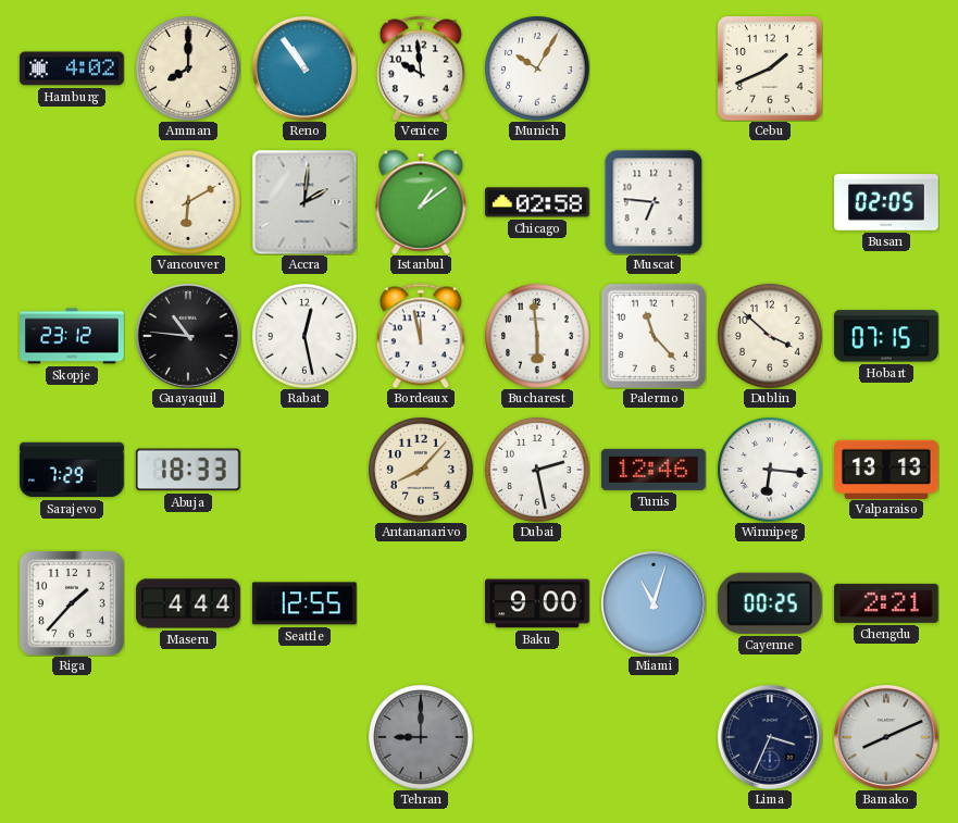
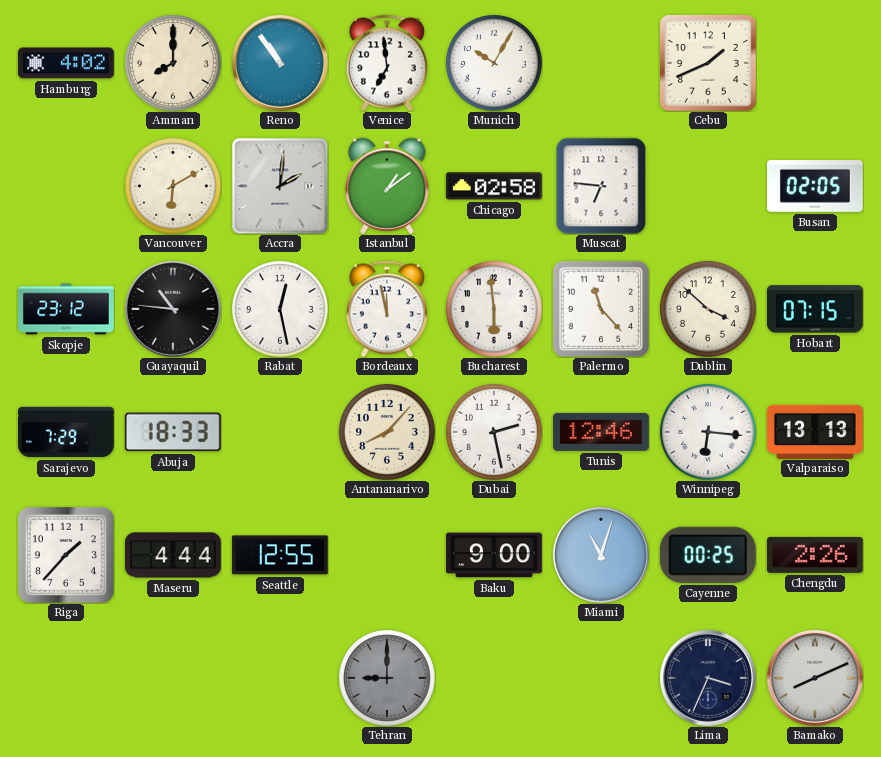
Venice: 9:59 -> 6:59 (387, 63)
Chengdu: 2:21 -> 2:26 (815, 555)
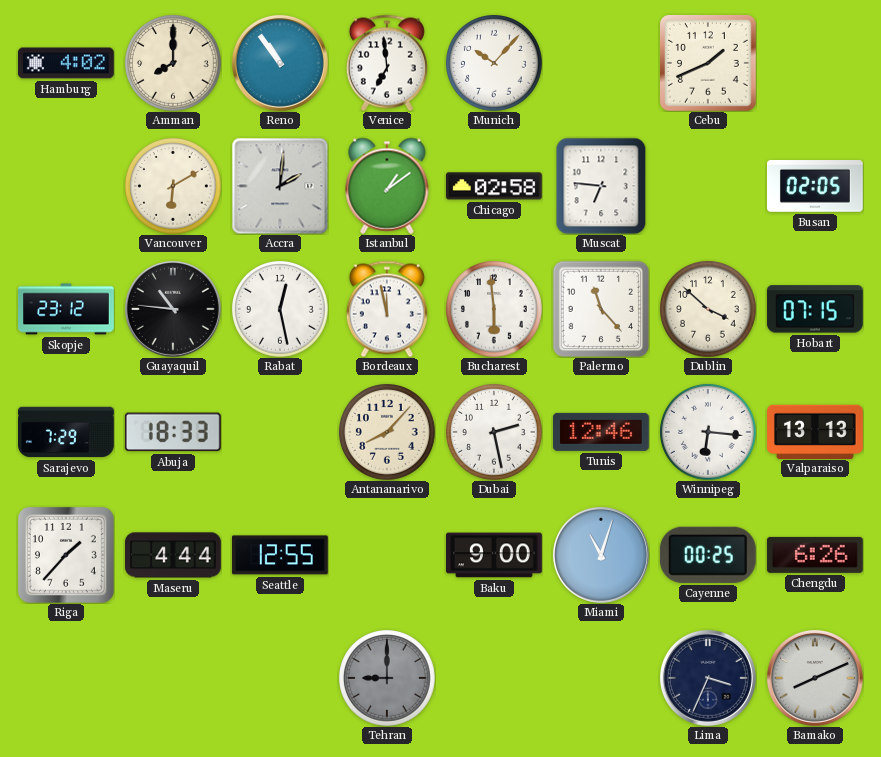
Munich: 10:05 -> 10:07 (494, 63)
Chengdu: 2:26 -> 6:26 (815, 555)
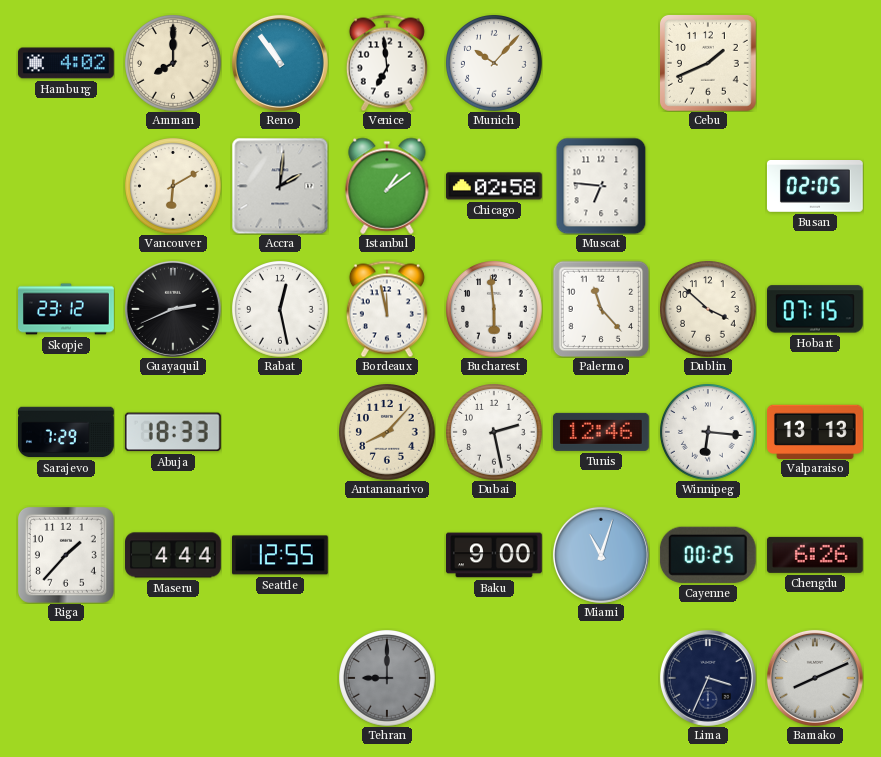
Guayaquil: 10:46 -> 2:41 (173, 309)
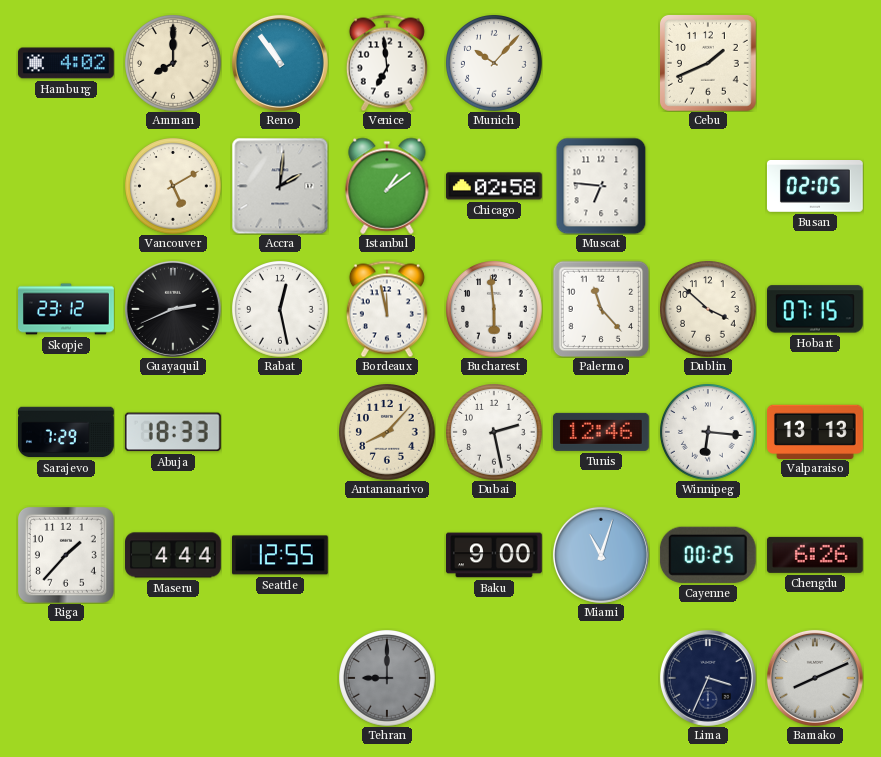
Vancouver: 6:10 -> 5:10 (173, 186)
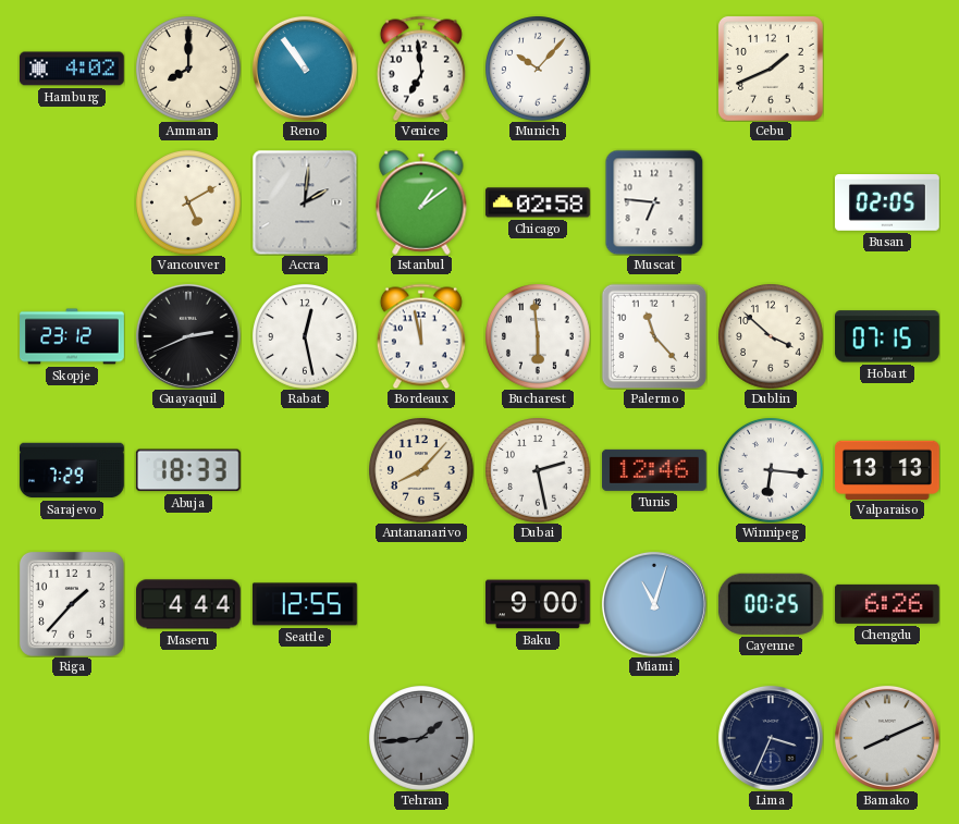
Tehran: 9:00 -> 1:44 (421, 738)
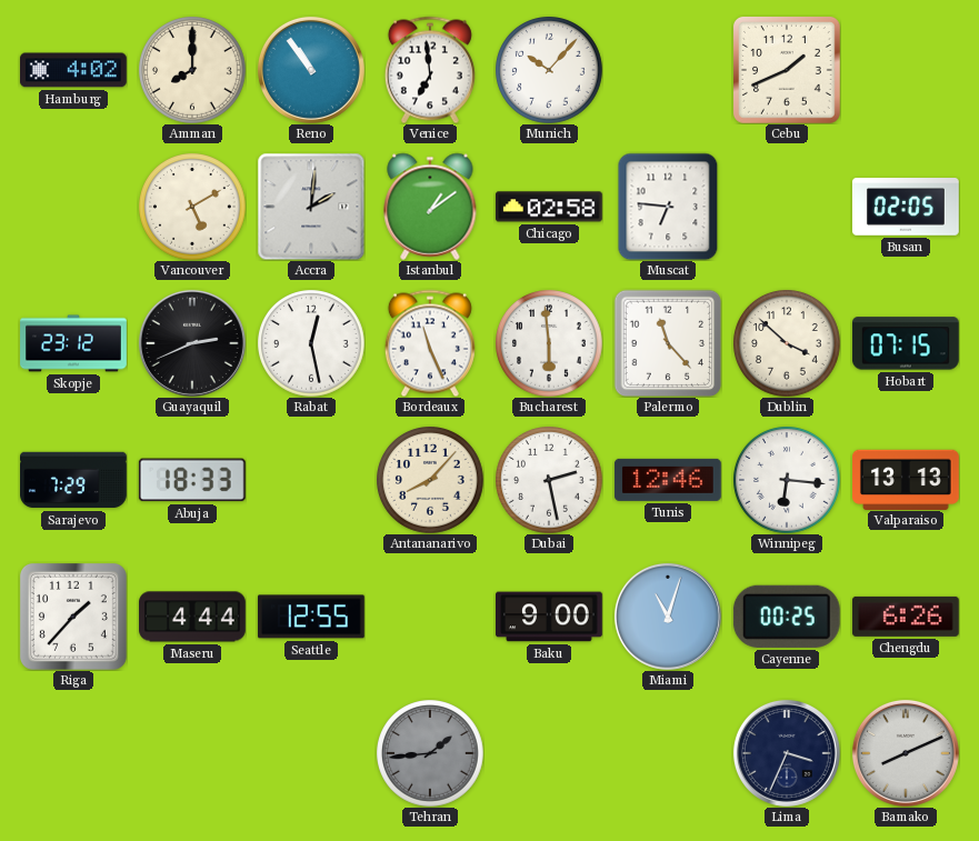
Bordeaux: 11:58 -> 11:26 (430, 343)
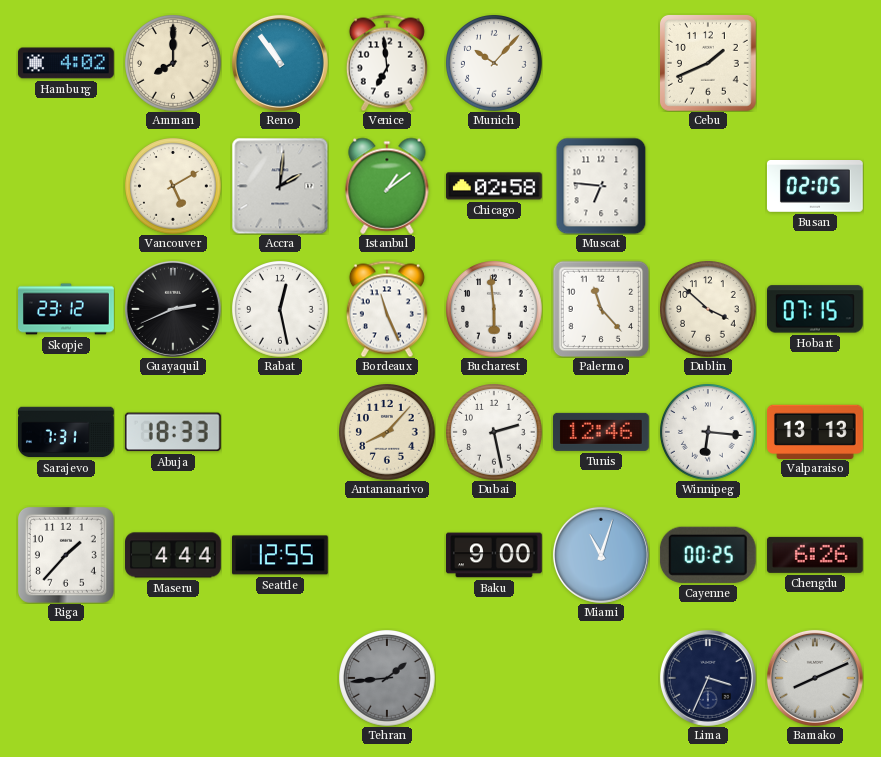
Sarajevo: 7:29 -> 7:31 (67, 432)
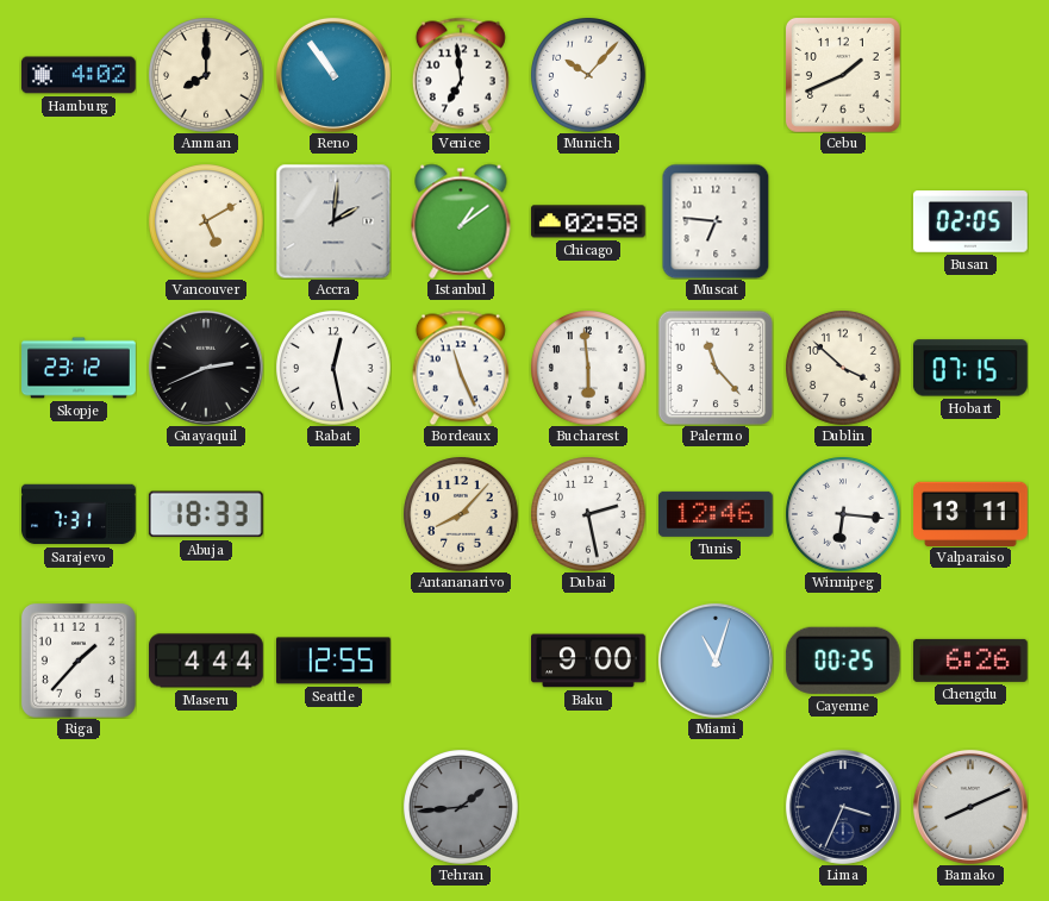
Valparaiso: 13:13 -> 13:11 (972, 513)
